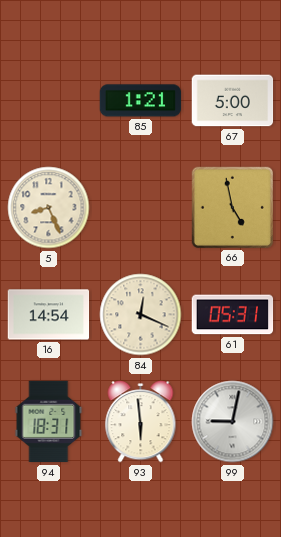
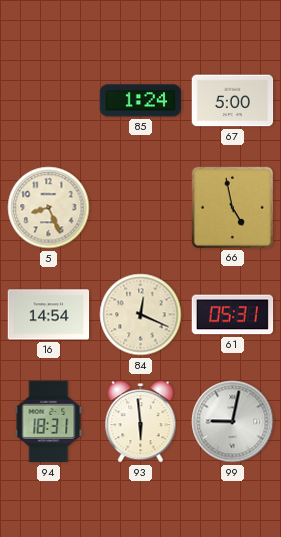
85: 1:21 -> 1:24 (141, 101)
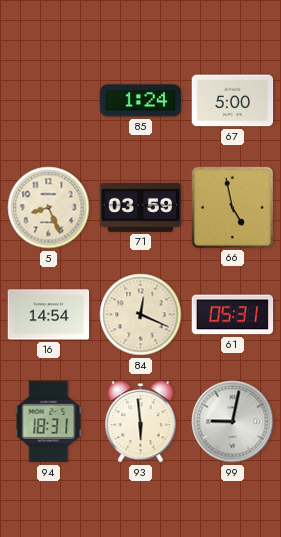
71: none -> 03:59 (141, 207)
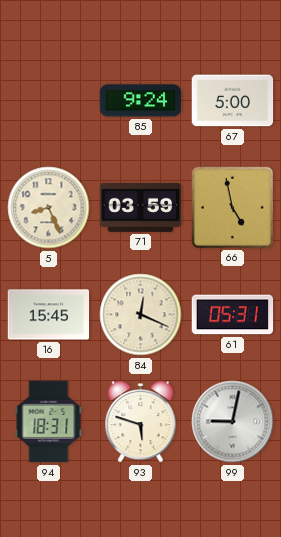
85: 1:24 -> 9:24 (141, 101)
16: 14:54 -> 15:45 (49, 315)
93: 5:59 -> 5:48 (141, 422)
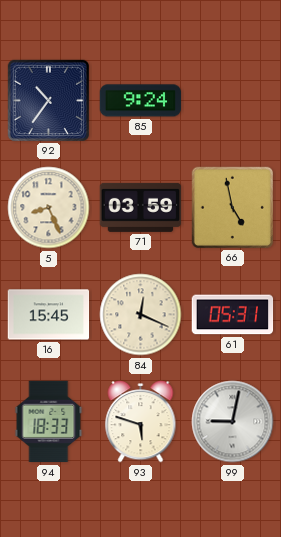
92: none -> 10:36 (48, 100)
67: 5:00 -> none (233, 101)
94: 18:31 -> 18:33 (49, 422)
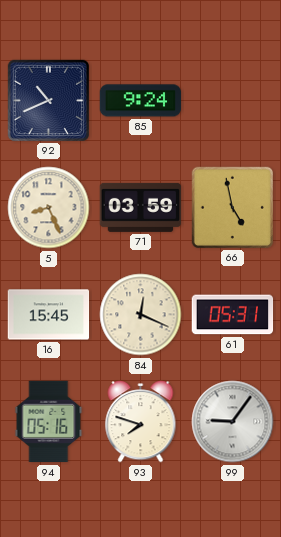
92: 10:36 -> 10:41 (48, 100)
94: 18:33 -> 05:16 (49, 422)
93: 5:48 -> 7:48 (141, 422)
99: 9:02 -> 9:06 (233, 422)
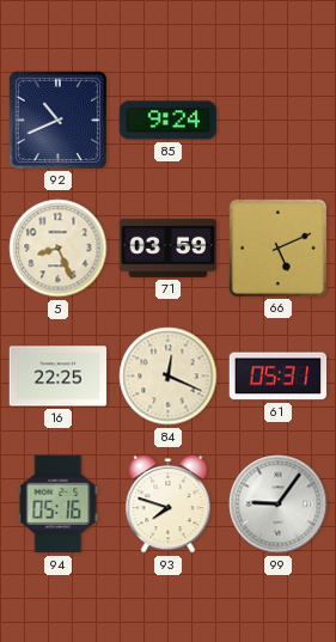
66: 4:58 -> 5:11 (277, 247)
16: 15:45 -> 22:25 (59, 377)
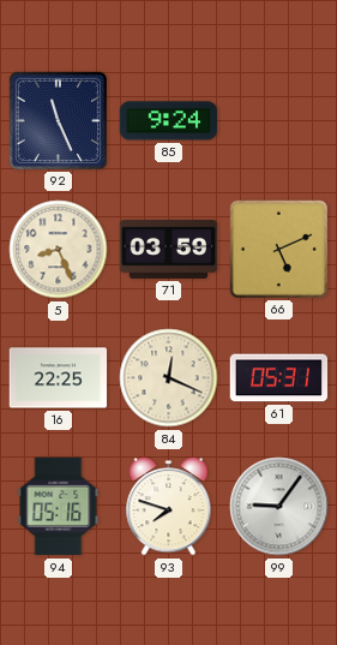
92: 10:41 -> 11:26 (58, 120)
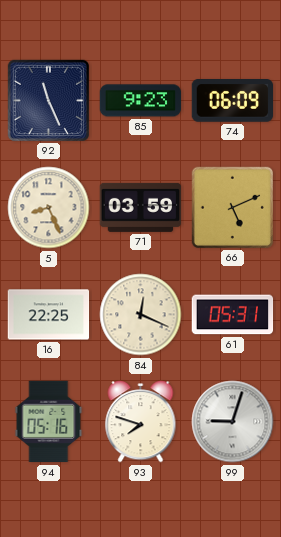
85: 9:24 -> 9:23 (141, 101)
74: none -> 06:09 (233, 101)
99: 9:06 -> 9:03 (233, 422)
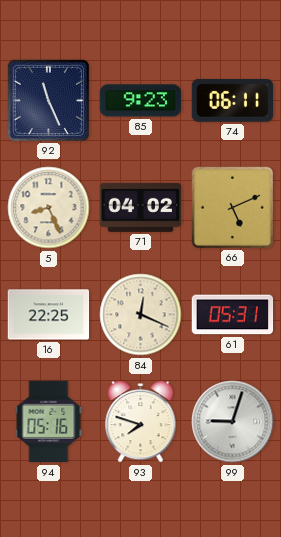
74: 06:09 -> 06:11 (233, 101)
71: 03:59 -> 04:02 (141, 207)
